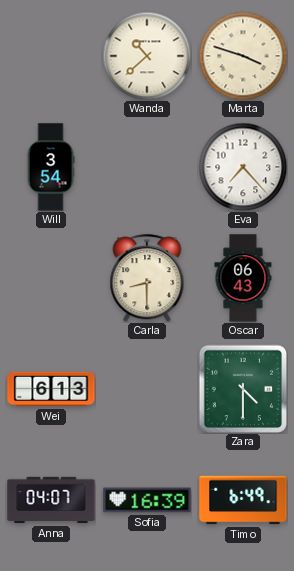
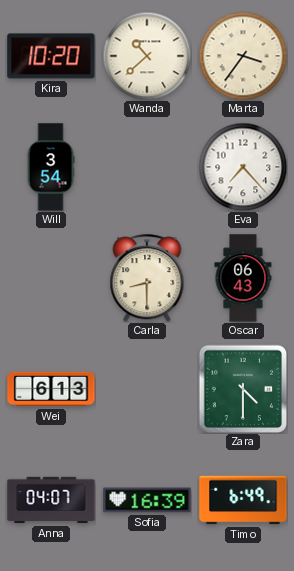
Kira: none -> 10:20 (51, 56)
Marta: 3:48 -> 3:36 (243, 56)
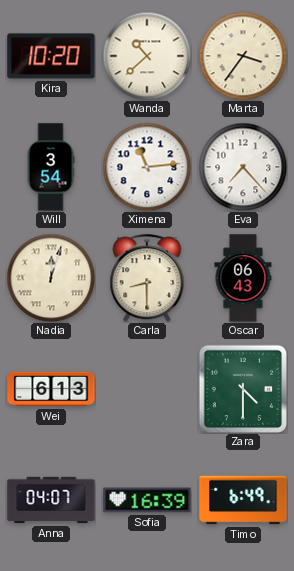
Ximena: none -> 11:14 (147, 167)
Nadia: none -> 12:03 (51, 278)
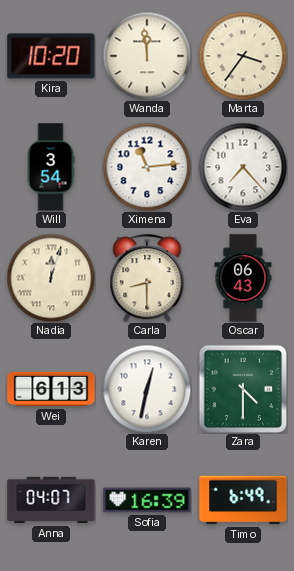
Wanda: 10:38 -> 11:59 (147, 56)
Karen: none -> 12:32 (147, 389)
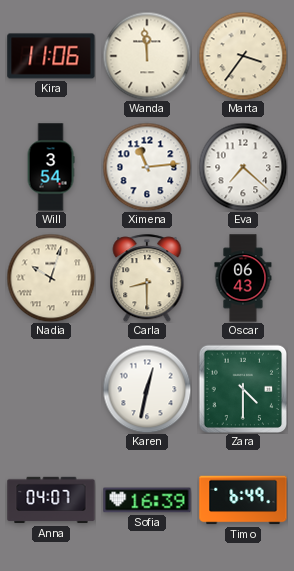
Kira: 10:20 -> 11:06 (51, 56)
Eva: 7:23 -> 7:22 (243, 167)
Nadia: 12:03 -> 10:03 (51, 278)
Wei: 6:13 -> none (51, 389)
